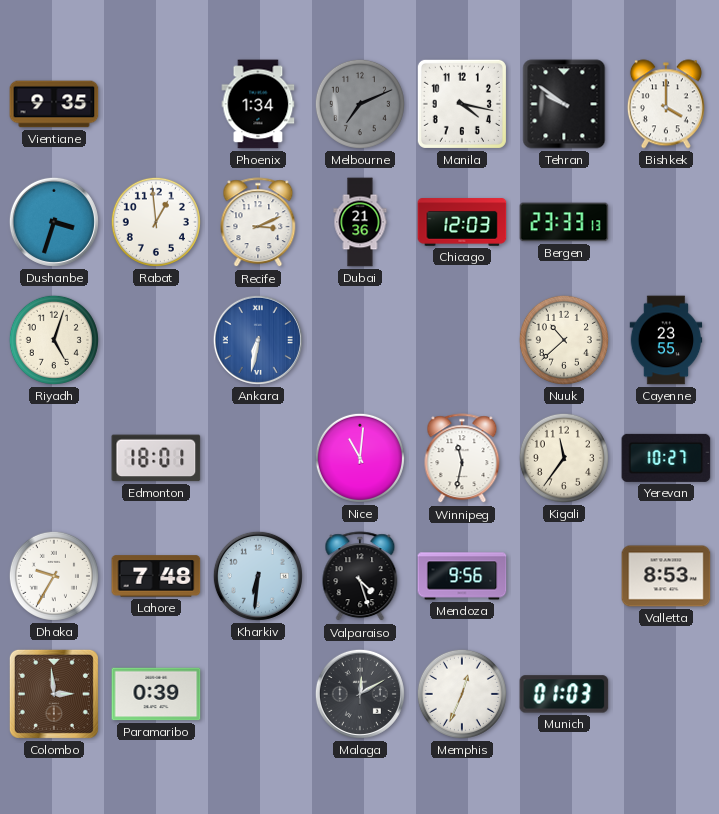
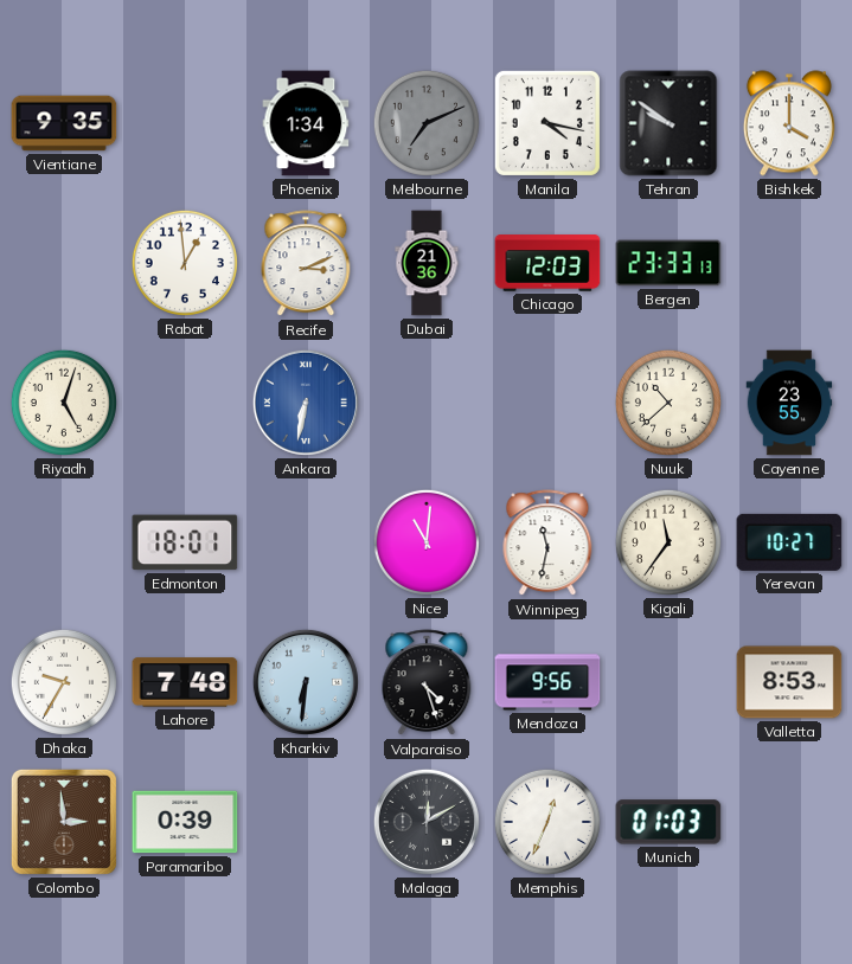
Dushanbe: 3:33 -> none (54, 222)
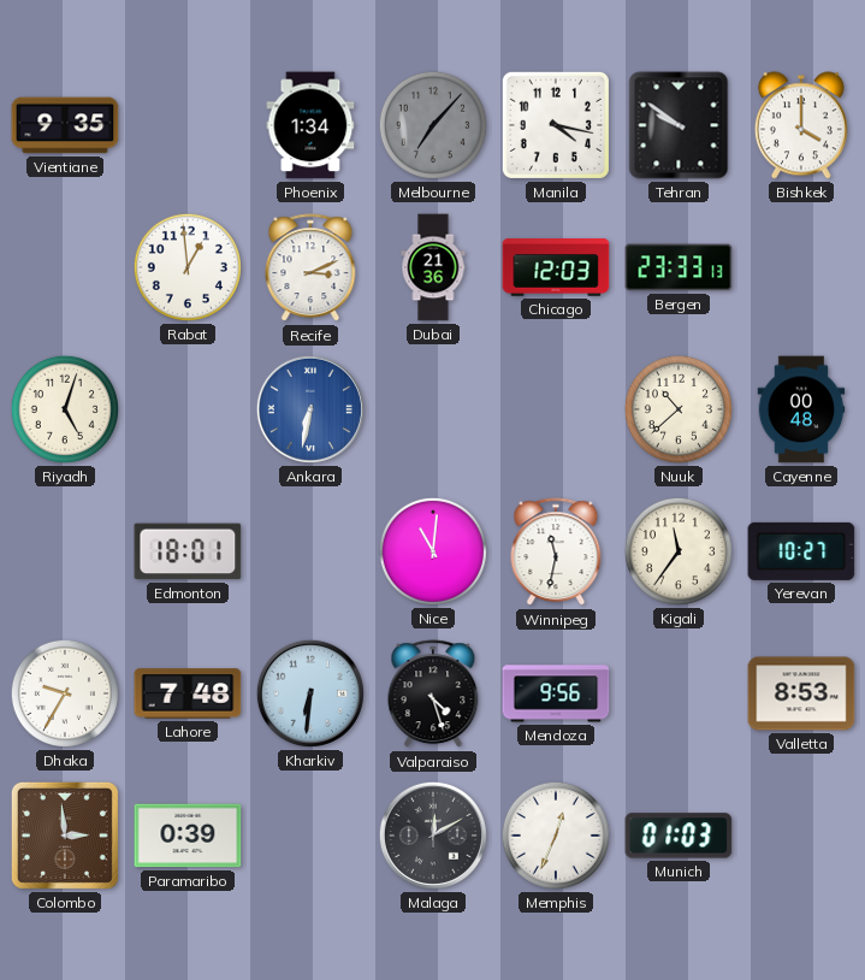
Melbourne: 7:11 -> 7:07 (433, 125)
Cayenne: 23:55 -> 00:48 (801, 409)
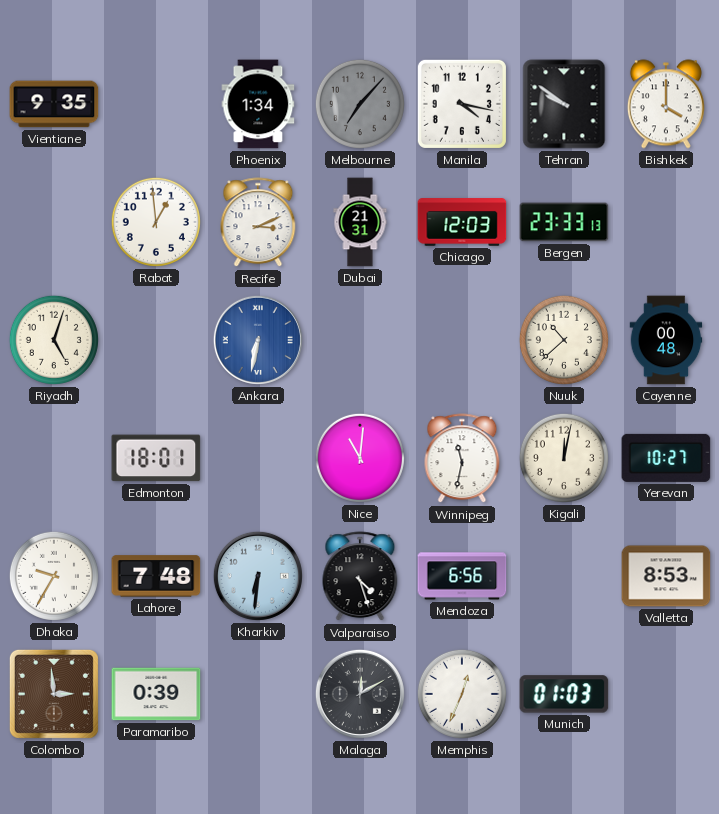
Dubai: 21:36 -> 21:31 (360, 222)
Kigali: 11:36 -> 12:02 (564, 458)
Mendoza: 9:56 -> 6:56 (462, 576)
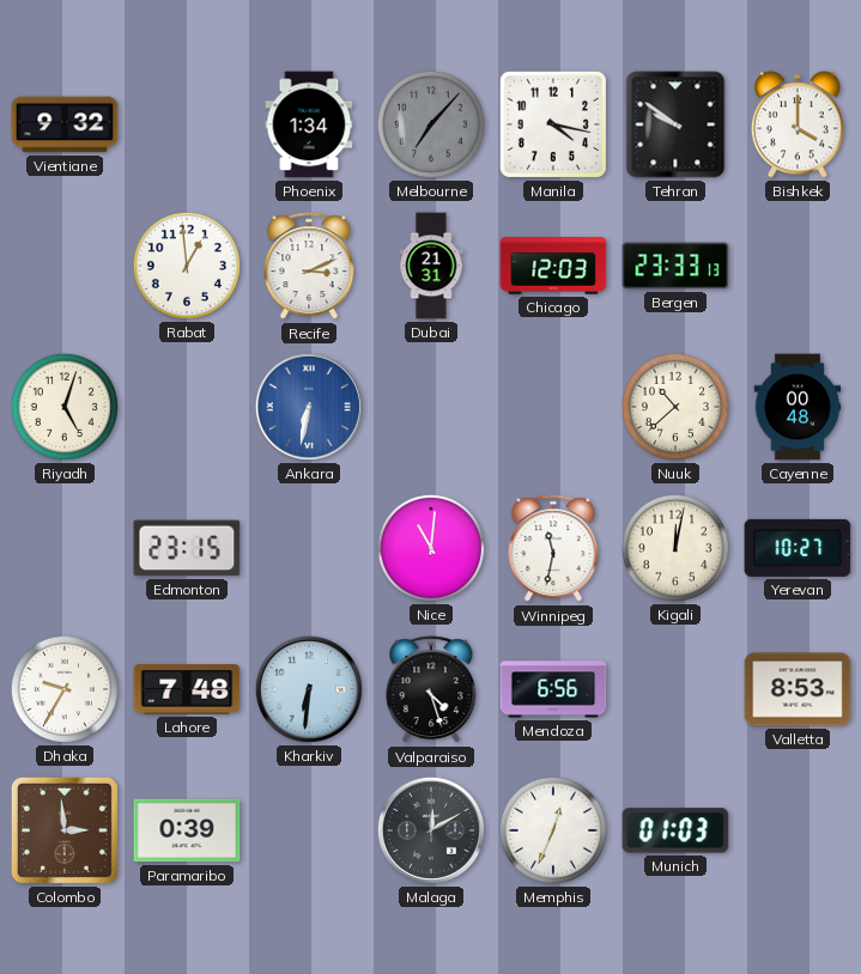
Vientiane: 9:35 -> 9:32 (65, 124)
Edmonton: 18:01 -> 23:15 (187, 548)
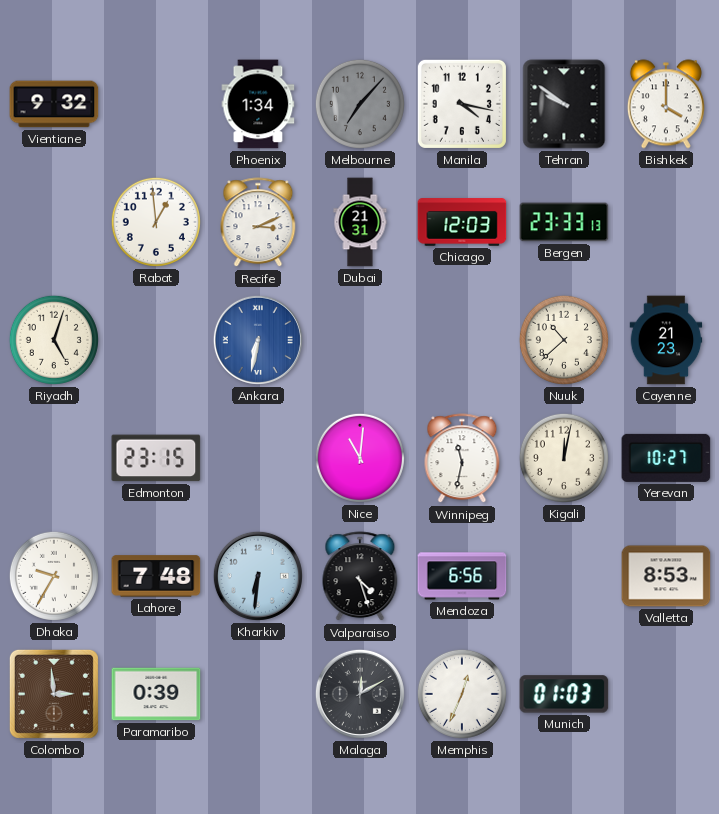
Cayenne: 00:48 -> 21:23 (666, 340)
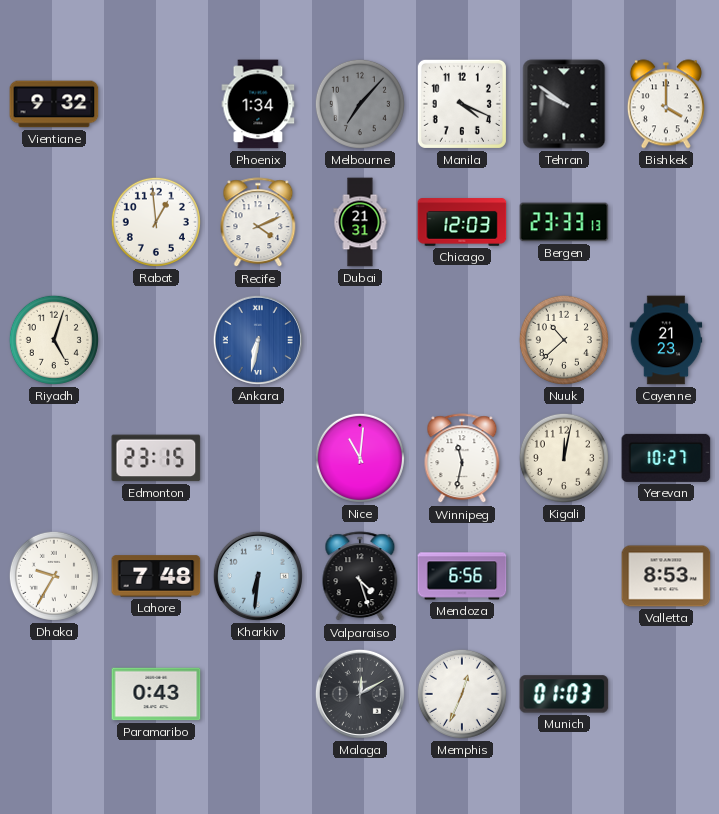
Manila: 4:17 -> 4:19 (462, 104)
Recife: 3:11 -> 4:11 (258, 223)
Colombo: 2:59 -> none (54, 694)
Paramaribo: 0:39 -> 0:43 (156, 694)
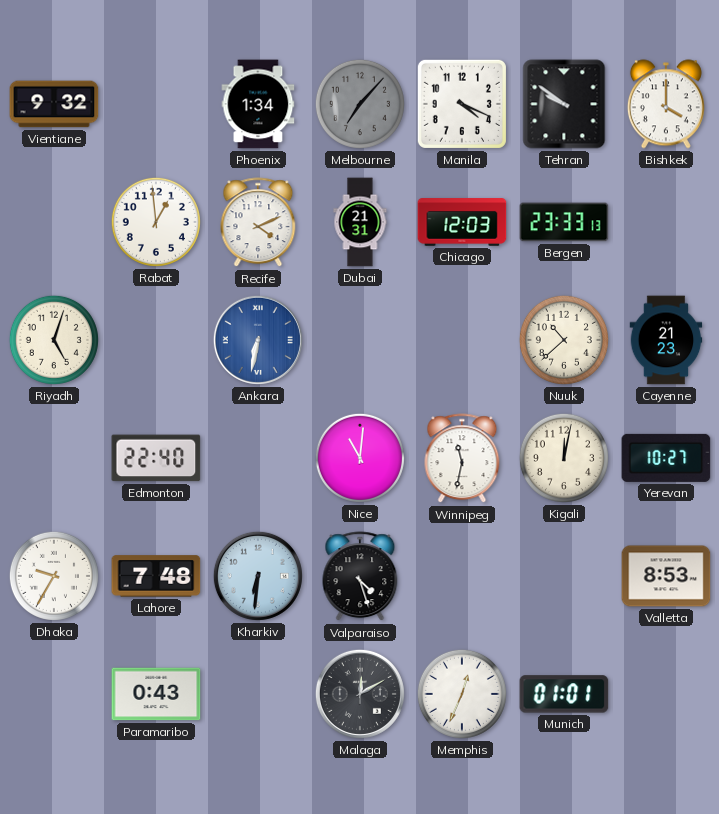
Edmonton: 23:15 -> 22:40 (156, 458)
Mendoza: 6:56 -> none (462, 576)
Munich: 01:03 -> 01:01 (564, 694)
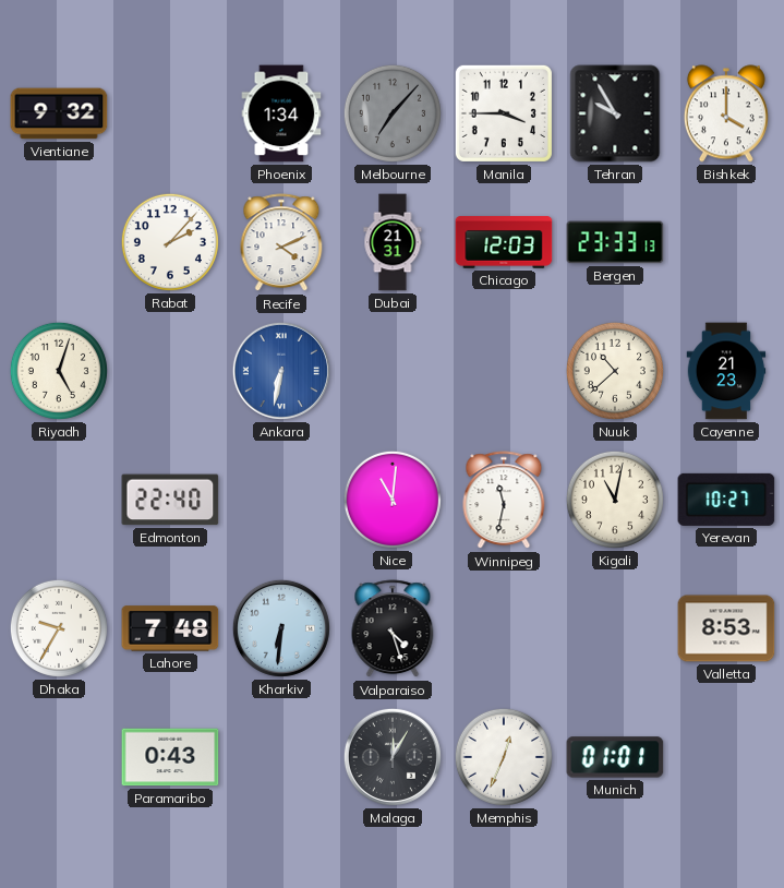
Manila: 4:19 -> 3:45 (504, 113)
Tehran: 9:51 -> 9:55 (615, 113)
Rabat: 12:59 -> 2:07 (170, 242)
Kigali: 12:02 -> 11:02 (615, 500)
Malaga: 12:10 -> 12:05 (393, 757)
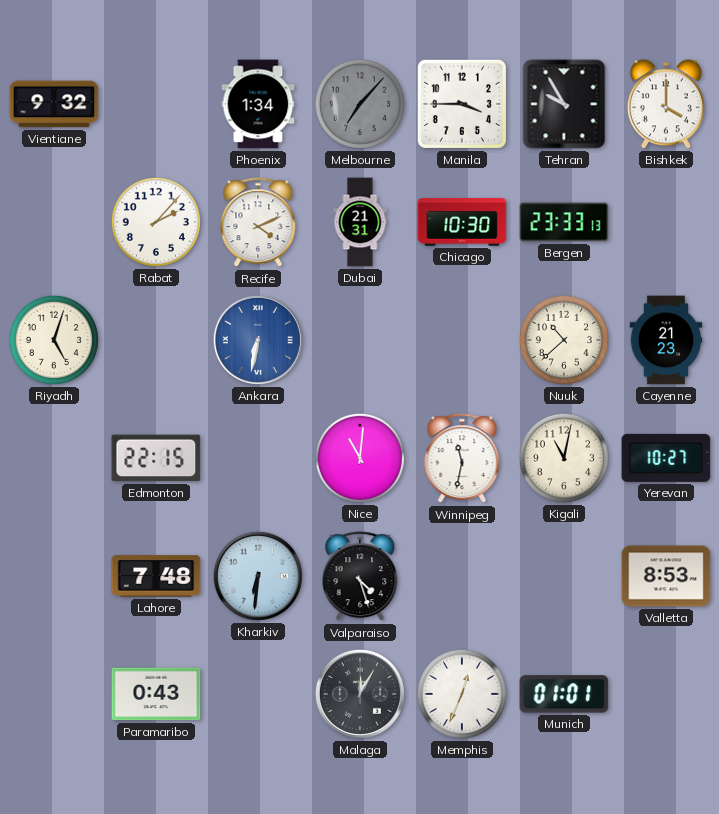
Chicago: 12:03 -> 10:30 (462, 222)
Edmonton: 22:40 -> 22:15 (156, 458)
Dhaka: 9:35 -> none (59, 628)
